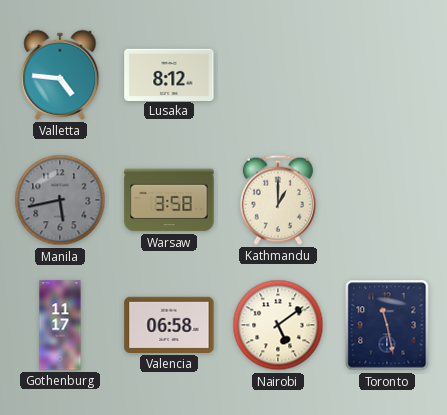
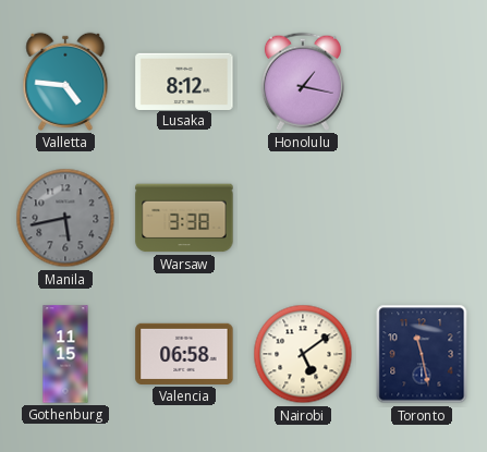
Honolulu: none -> 1:17 (303, 82)
Warsaw: 3:58 -> 3:38 (184, 218)
Kathmandu: 1:00 -> none (278, 200)
Gothenburg: 11:17 -> 11:15 (65, 354)
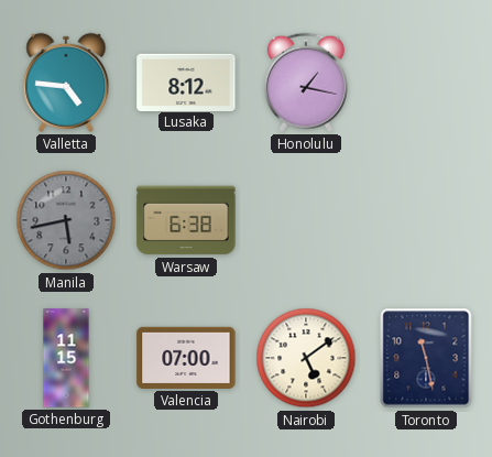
Warsaw: 3:38 -> 6:38 (186, 220)
Valencia: 06:58 -> 07:00 (186, 358)
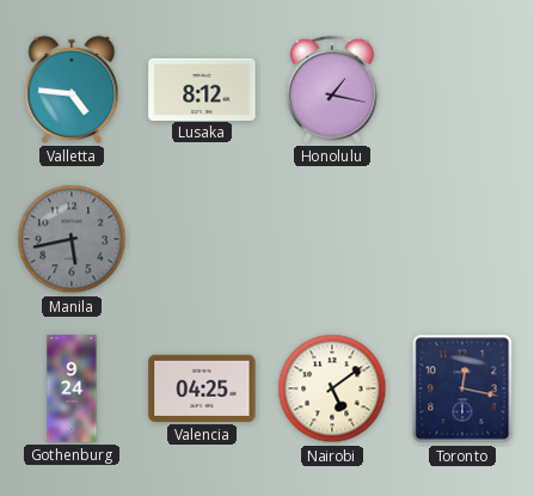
Warsaw: 6:38 -> none (186, 220)
Gothenburg: 11:15 -> 9:24 (72, 388)
Valencia: 07:00 -> 04:25 (202, 388)
Toronto: 11:28 -> 12:17 (462, 388)
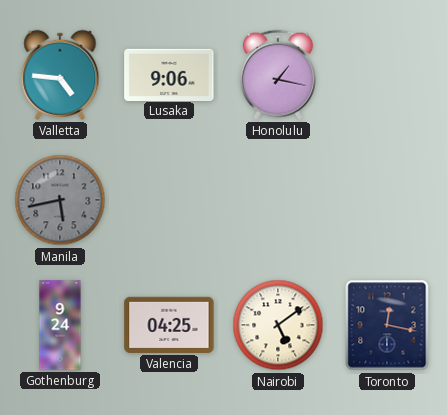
Lusaka: 8:12 -> 9:06 (169, 74)
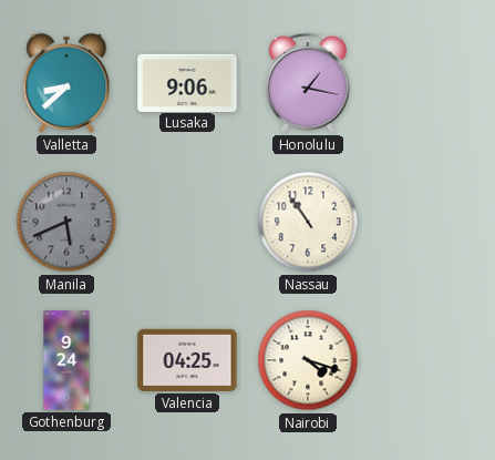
Valletta: 4:46 -> 8:38 (66, 83)
Manila: 5:43 -> 5:41 (66, 222)
Nassau: none -> 10:54 (308, 222)
Nairobi: 5:09 -> 4:18 (308, 360)
Toronto: 12:17 -> none (387, 325)
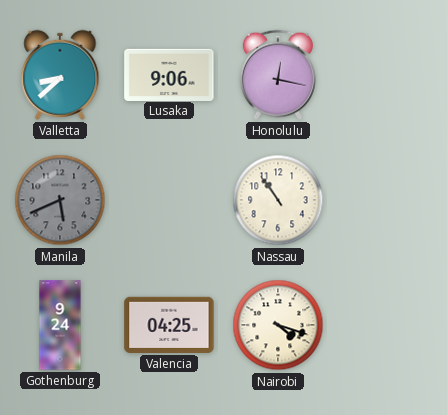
Honolulu: 1:17 -> 12:17 (278, 75)
